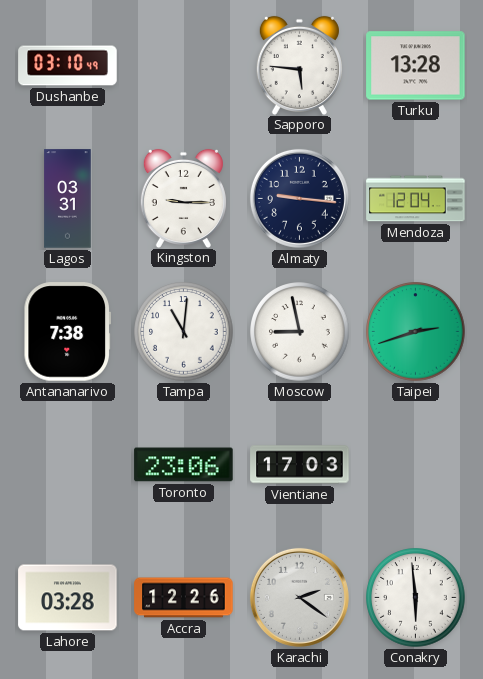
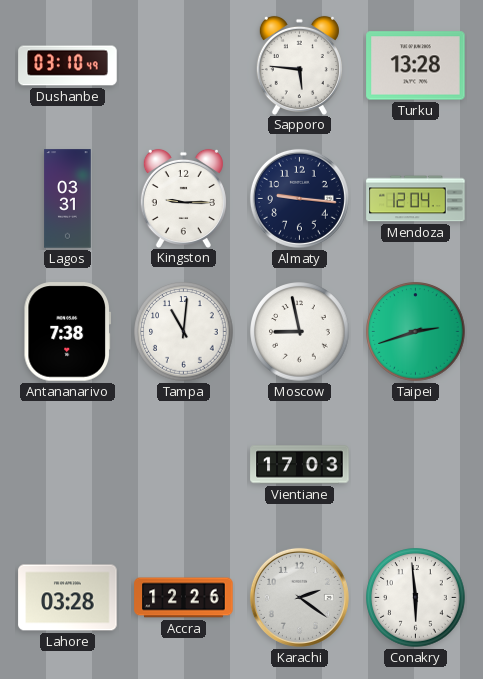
Toronto: 23:06 -> none (184, 465)
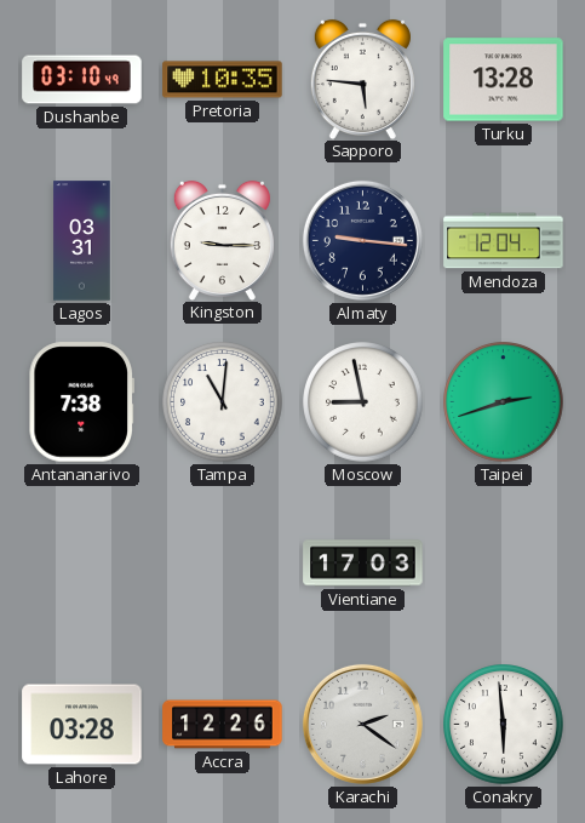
Pretoria: none -> 10:35 (223, 80)
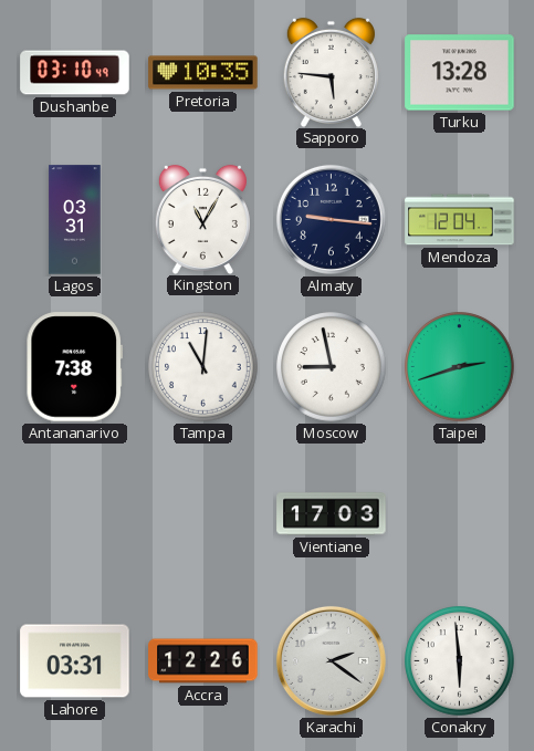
Kingston: 9:15 -> 11:05 (202, 219)
Lahore: 03:28 -> 03:31 (75, 661)
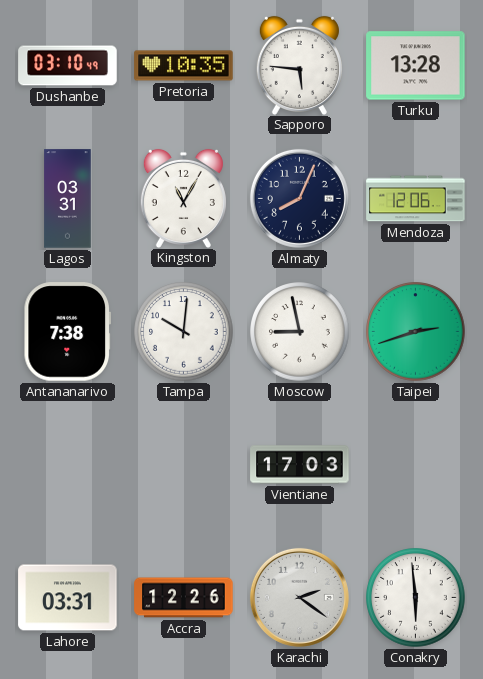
Almaty: 9:16 -> 8:04 (299, 198)
Mendoza: 12:04 -> 12:06 (416, 199)
Tampa: 11:01 -> 10:01 (184, 332)
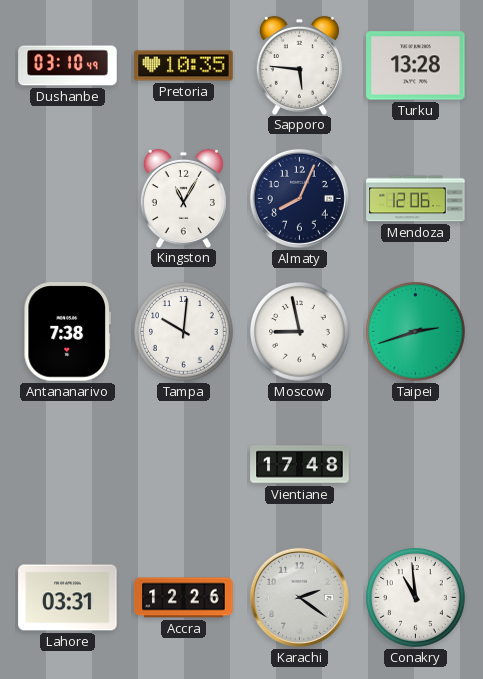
Lagos: 03:31 -> none (68, 199)
Vientiane: 17:03 -> 17:48 (300, 465)
Conakry: 5:59 -> 10:59 (416, 598)
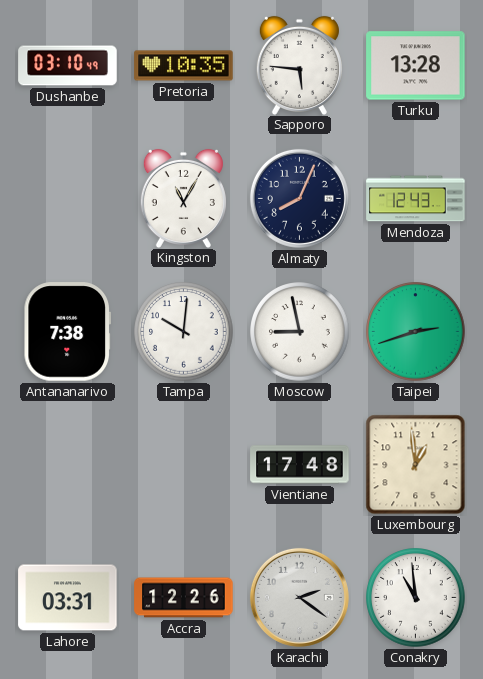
Mendoza: 12:06 -> 12:43 (416, 199)
Luxembourg: none -> 12:59 (416, 465)
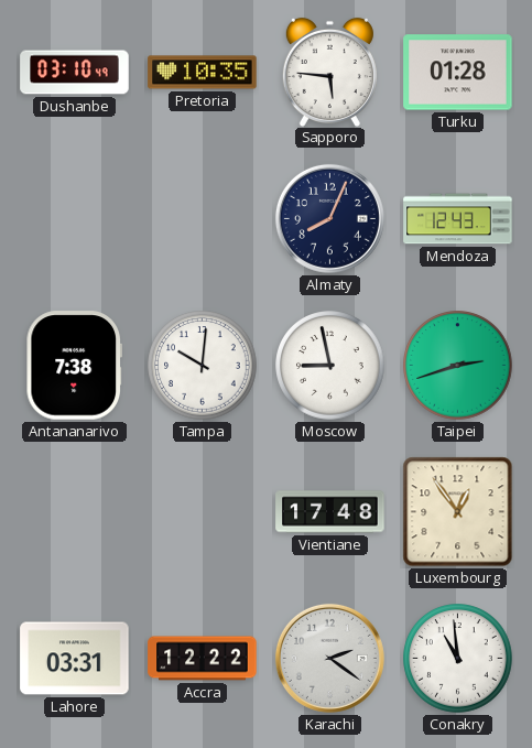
Turku: 13:28 -> 01:28 (458, 73)
Kingston: 11:05 -> none (183, 198)
Luxembourg: 12:59 -> 12:54 (458, 512)
Accra: 12:26 -> 12:22 (203, 659)
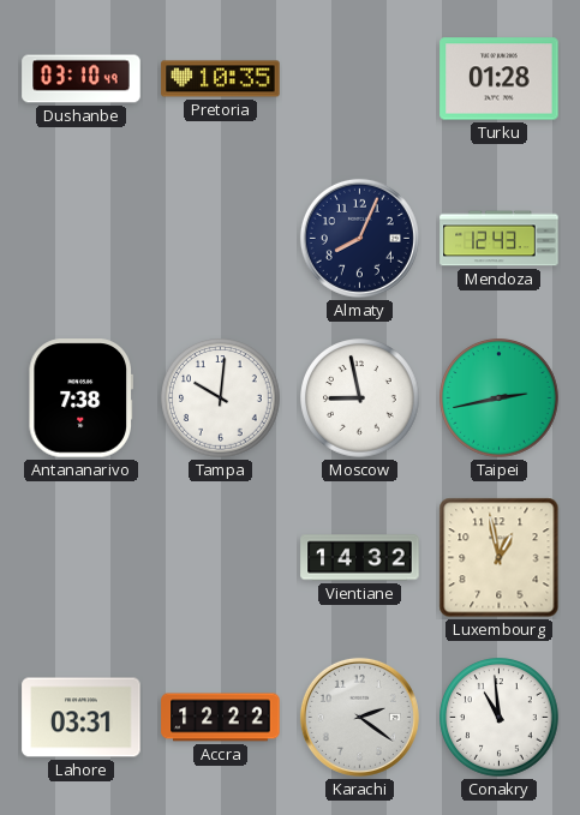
Sapporo: 5:46 -> none (329, 72)
Taipei: 2:42 -> 2:43 (500, 398)
Vientiane: 17:48 -> 14:32 (360, 558)
Luxembourg: 12:54 -> 12:58 (500, 558)
